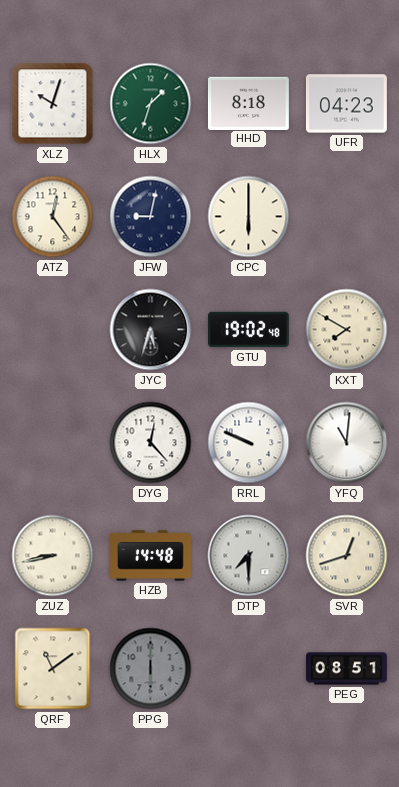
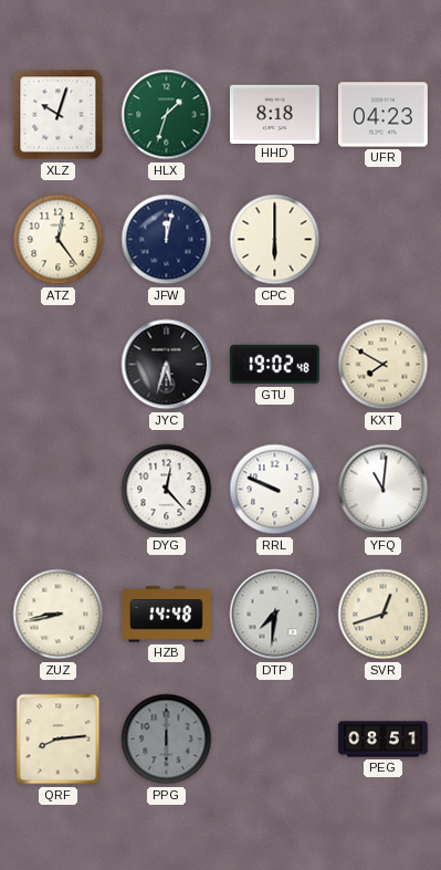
JFW: 9:02 -> 12:02 (167, 240)
DTP: 7:30 -> 7:31 (275, 615)
QRF: 11:09 -> 8:14 (59, 740)
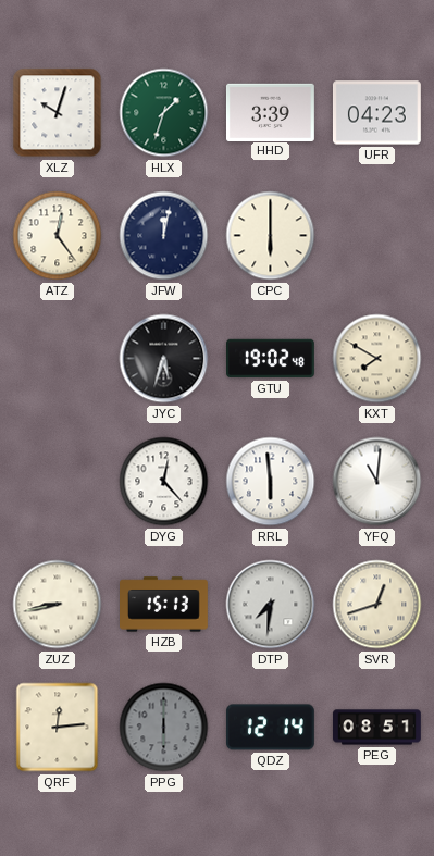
HHD: 8:18 -> 3:39 (270, 112)
RRL: 9:49 -> 5:59 (271, 482)
HZB: 14:48 -> 15:13 (164, 605)
QRF: 8:14 -> 12:14 (58, 728)
QDZ: none -> 12:14 (270, 728)
